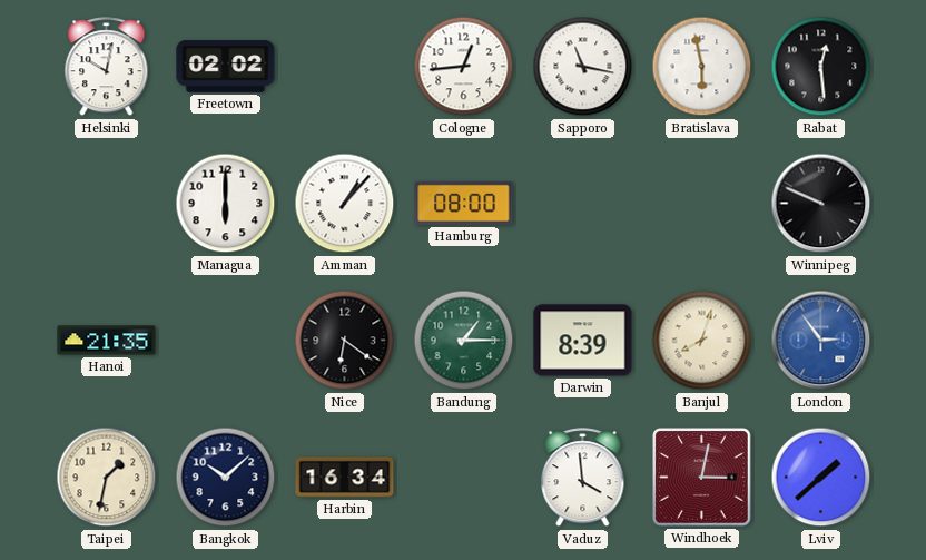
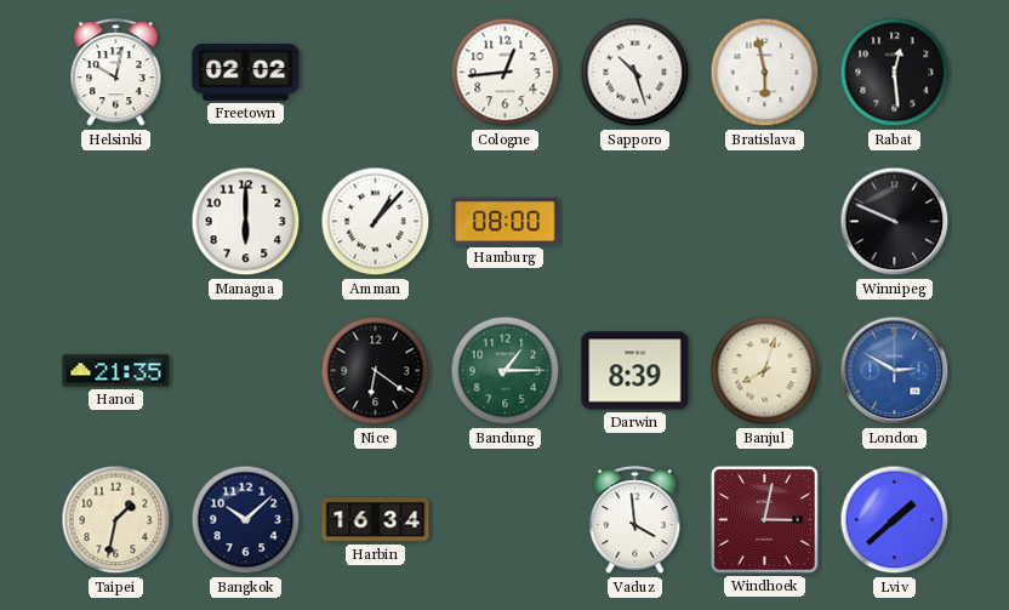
Sapporo: 11:17 -> 10:27 (635, 73)
London: 2:54 -> 2:50 (895, 371)
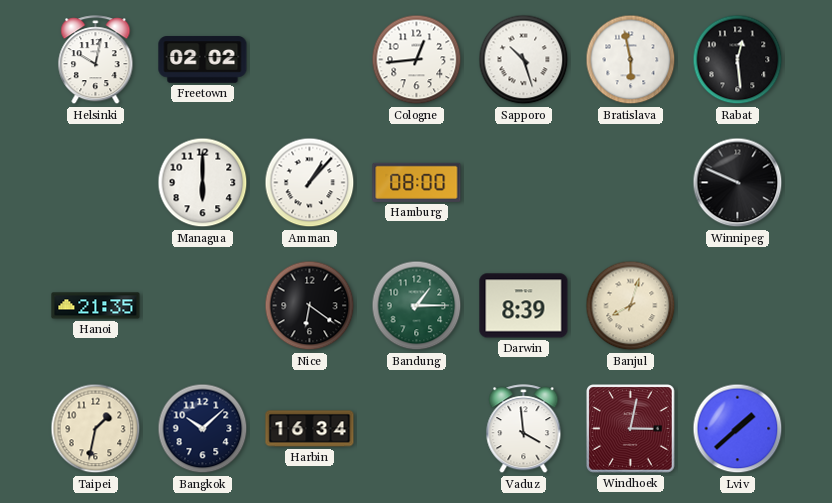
London: 2:50 -> none (895, 371)
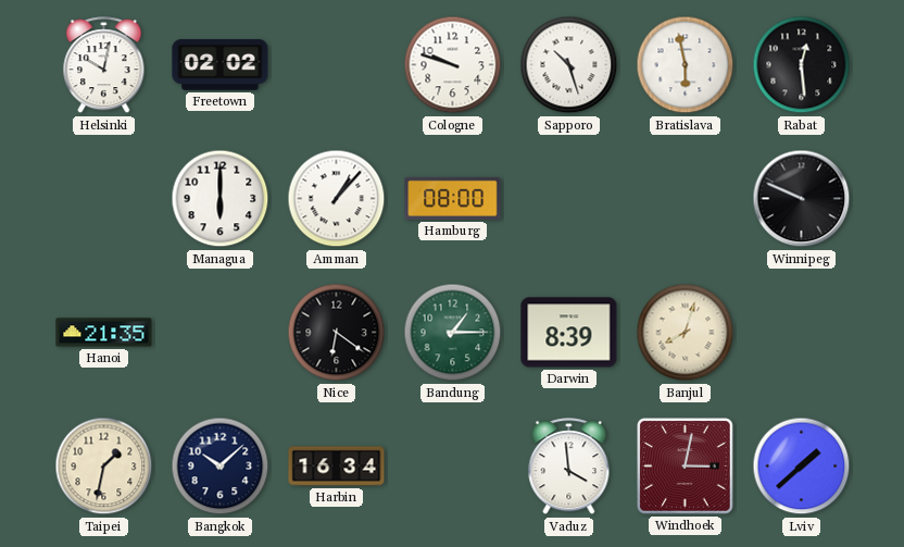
Cologne: 12:44 -> 9:48 (453, 65)
